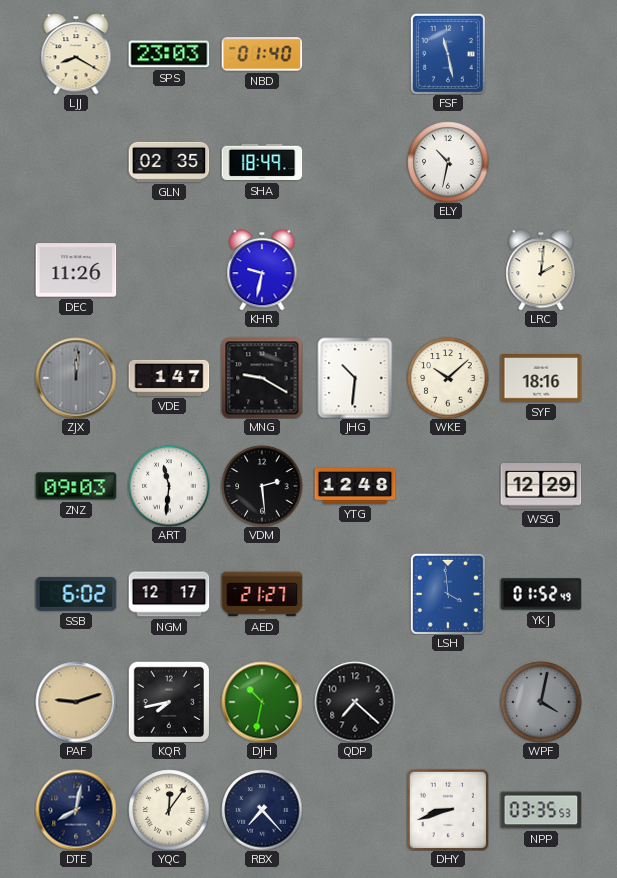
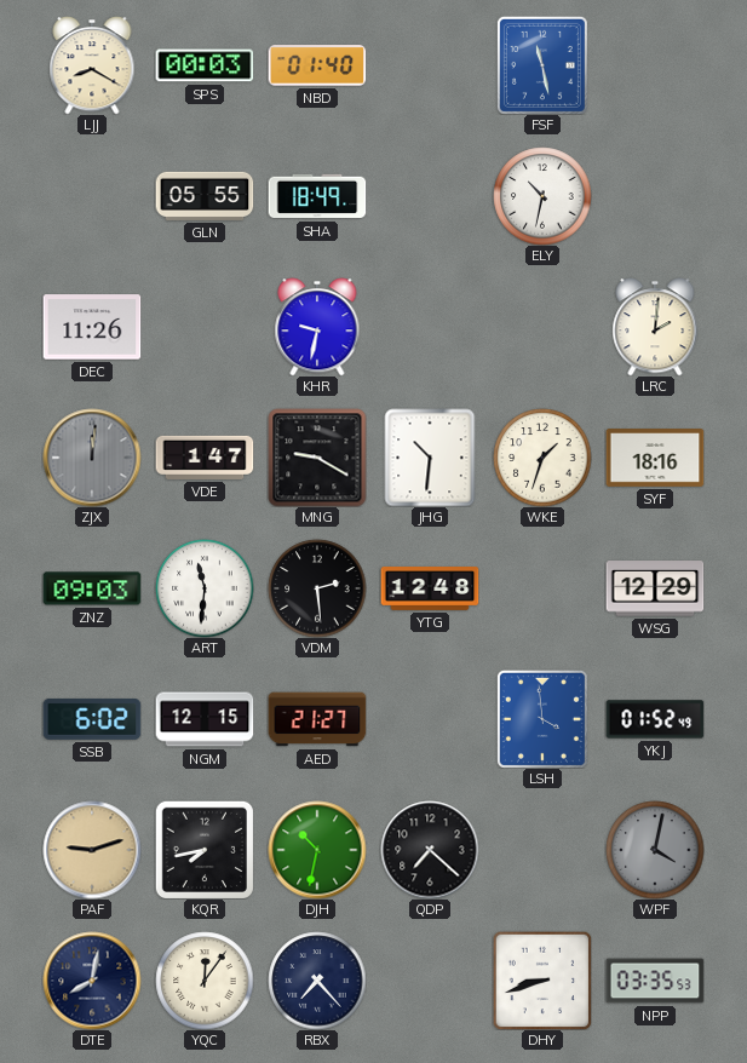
SPS: 23:03 -> 00:03 (205, 65)
GLN: 02:35 -> 05:55 (205, 196)
WKE: 10:08 -> 1:33 (542, 458)
NGM: 12:17 -> 12:15 (205, 719)
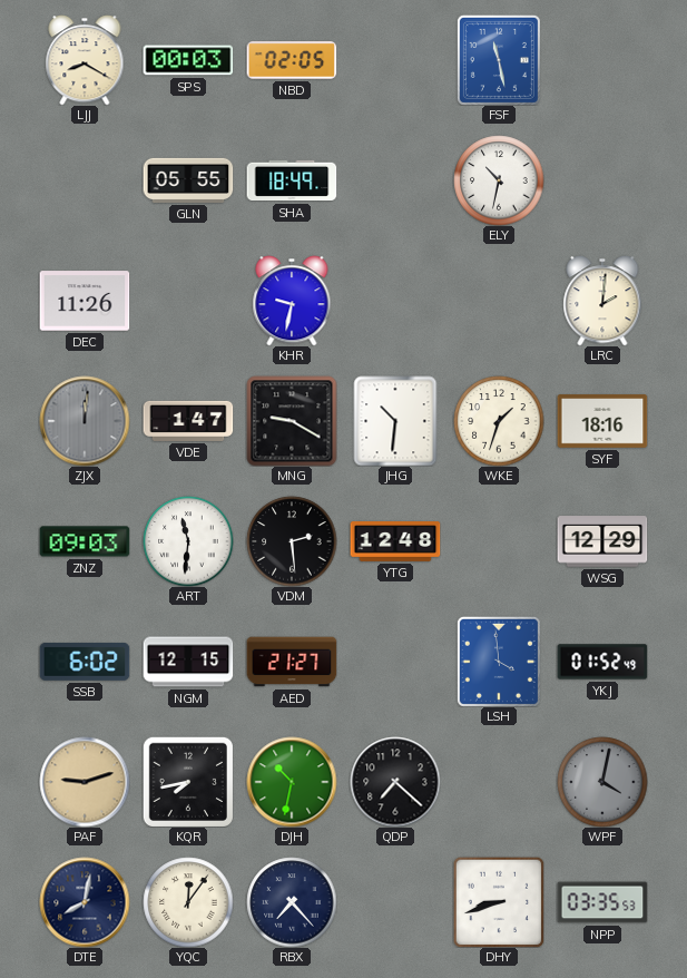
NBD: 01:40 -> 02:05 (292, 60)
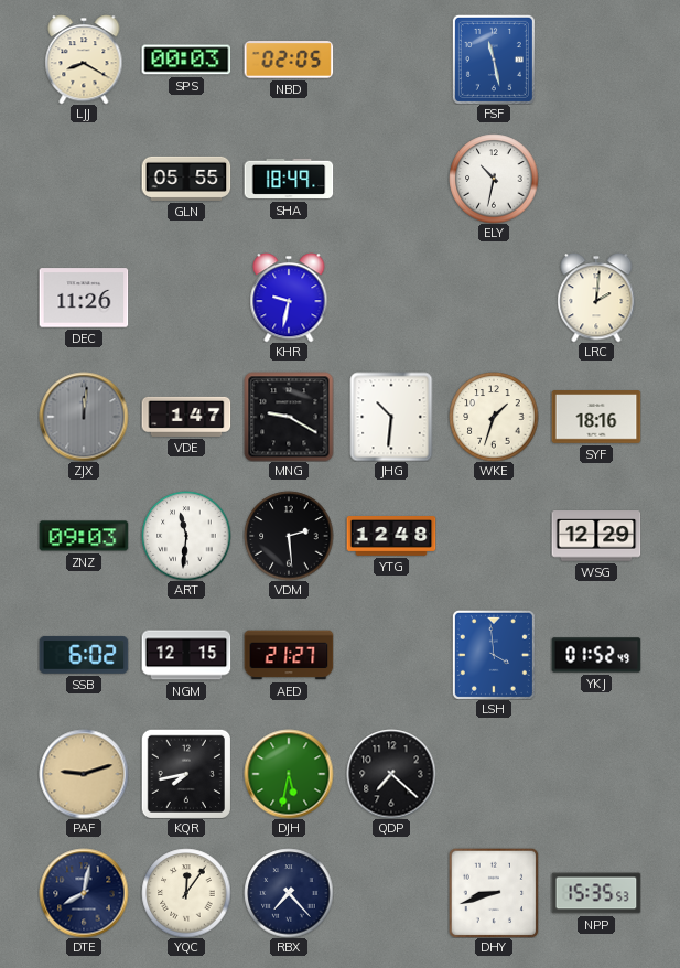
DJH: 10:32 -> 5:32 (289, 774)
WPF: 4:02 -> none (602, 782)
NPP: 03:35 -> 15:35 (596, 893)
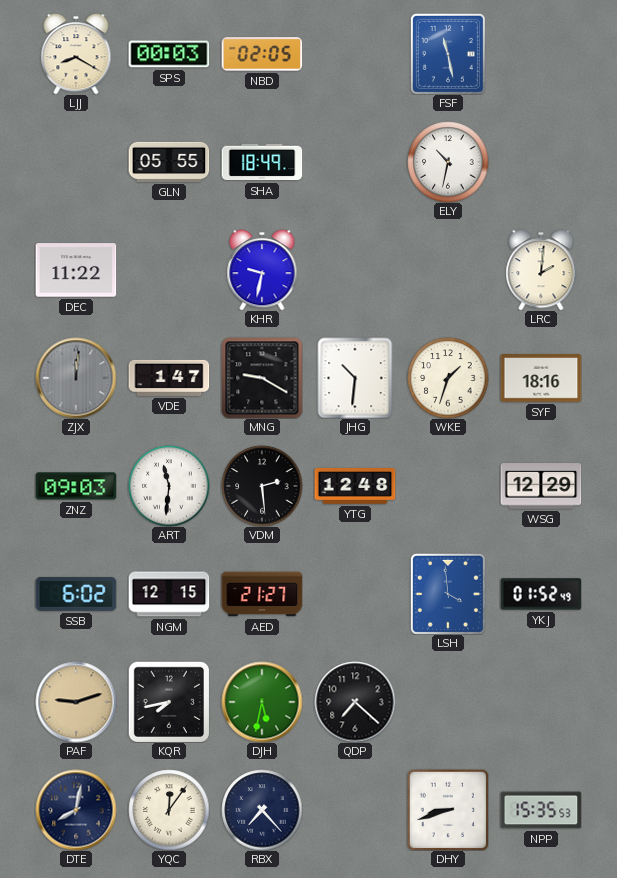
DEC: 11:26 -> 11:22 (76, 270)
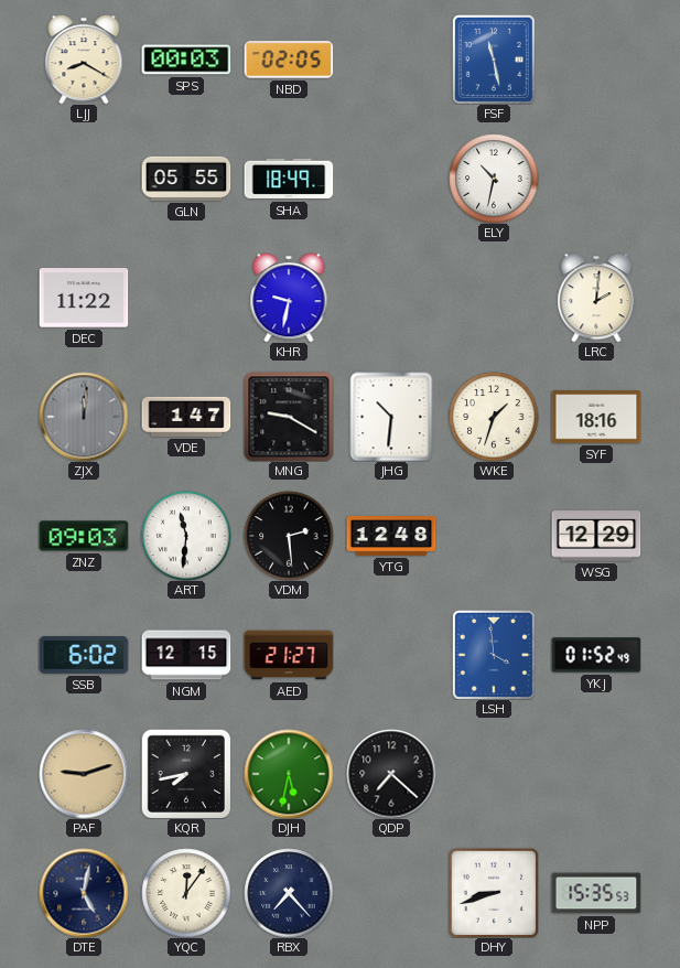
DTE: 8:02 -> 5:02 (84, 893)
